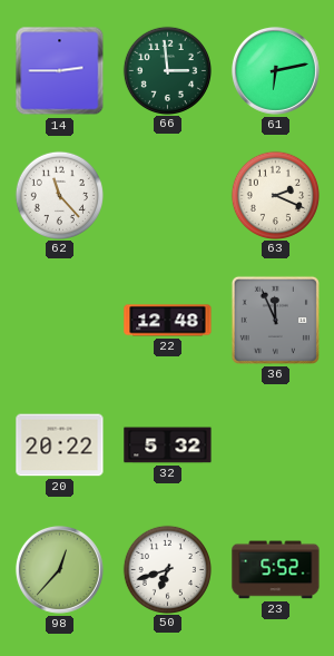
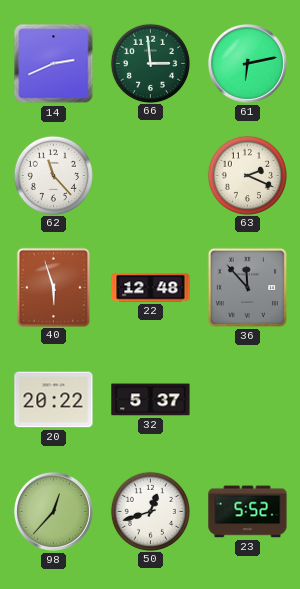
14: 2:45 -> 2:41 (54, 64)
40: none -> 5:57 (53, 287)
36: 11:56 -> 11:53 (247, 287)
32: 5:32 -> 5:37 (151, 400)
50: 6:42 -> 12:42 (150, 511)
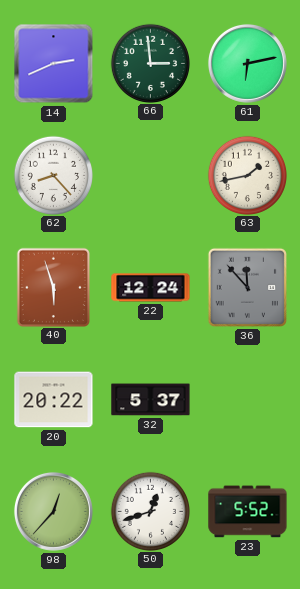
62: 11:23 -> 8:23 (53, 175)
63: 2:19 -> 1:43 (247, 175)
22: 12:48 -> 12:24 (151, 288)
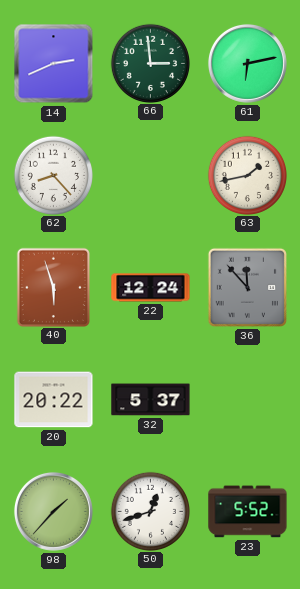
98: 12:37 -> 1:37 (53, 511)
